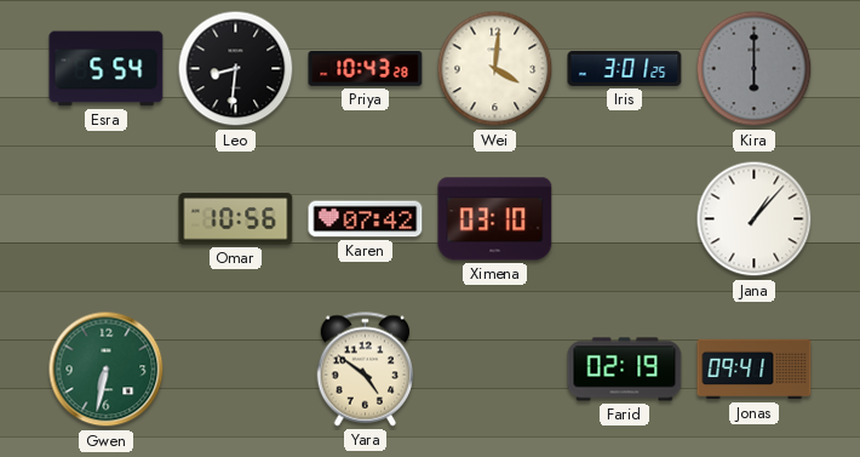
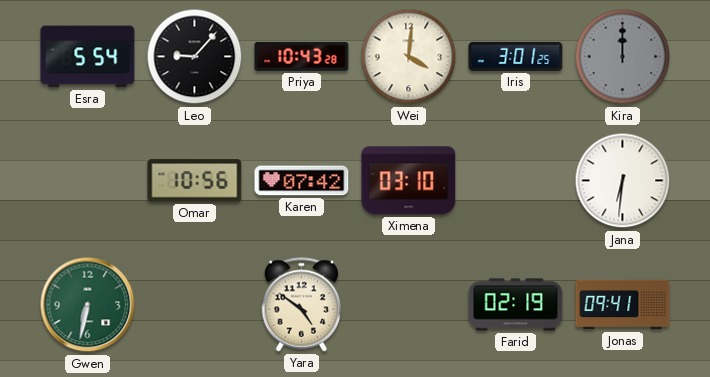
Leo: 8:31 -> 9:07 (195, 57)
Kira: 6:00 -> 12:00 (623, 57)
Jana: 1:07 -> 6:31 (623, 181)
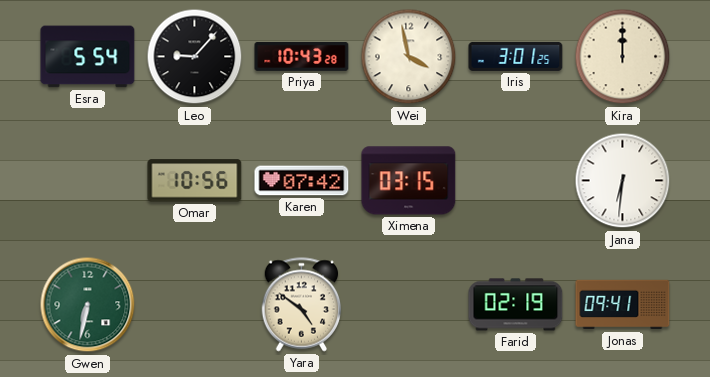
Wei: 4:01 -> 3:58 (409, 57)
Kira dial: grey -> cream (623, 57)
Ximena: 03:10 -> 03:15 (409, 181)
